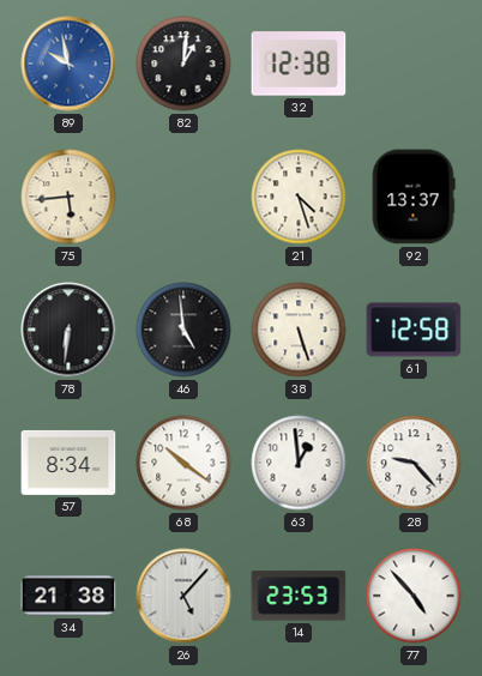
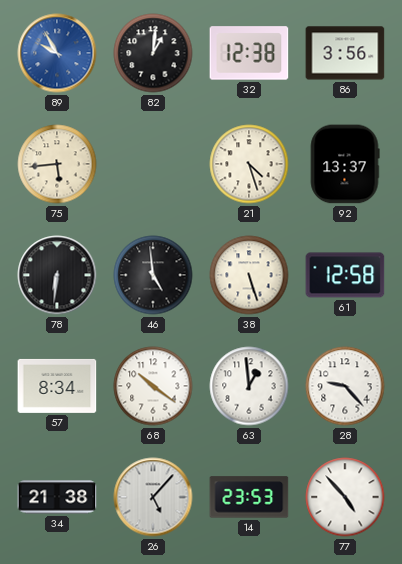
89: 9:58 -> 9:55 (57, 53)
86: none -> 3:56 (345, 53)
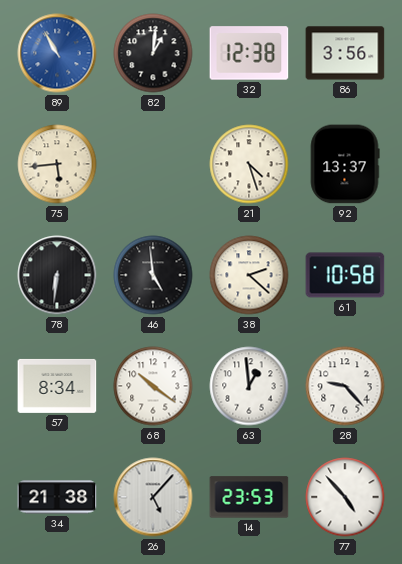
89: 9:55 -> 10:55 (57, 53)
38: 5:27 -> 2:22 (249, 275)
61: 12:58 -> 10:58 (345, 275)
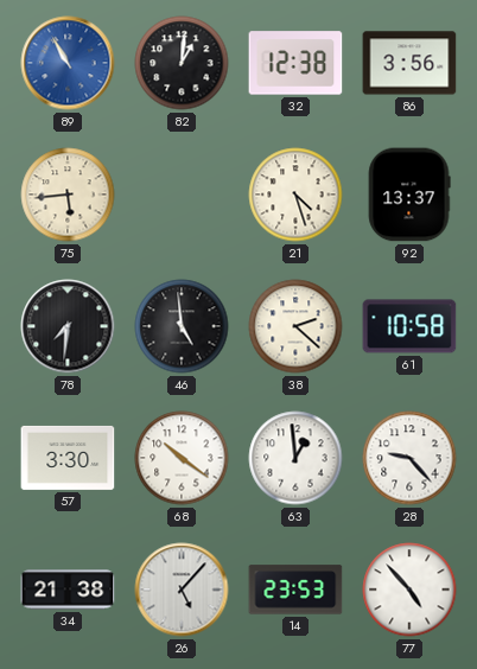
78: 6:31 -> 7:31 (68, 326)
57: 8:34 -> 3:30 (68, 458)
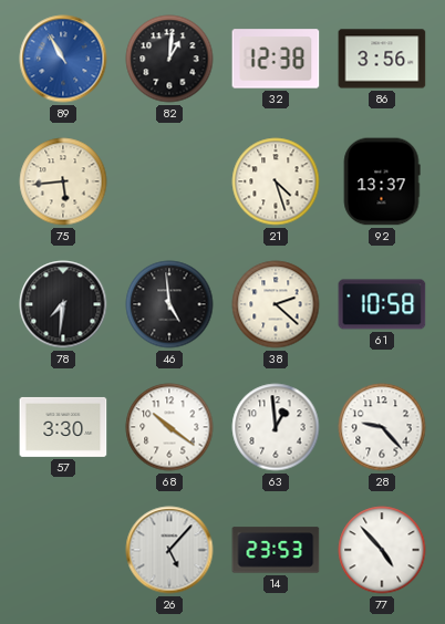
34: 21:38 -> none (68, 590)
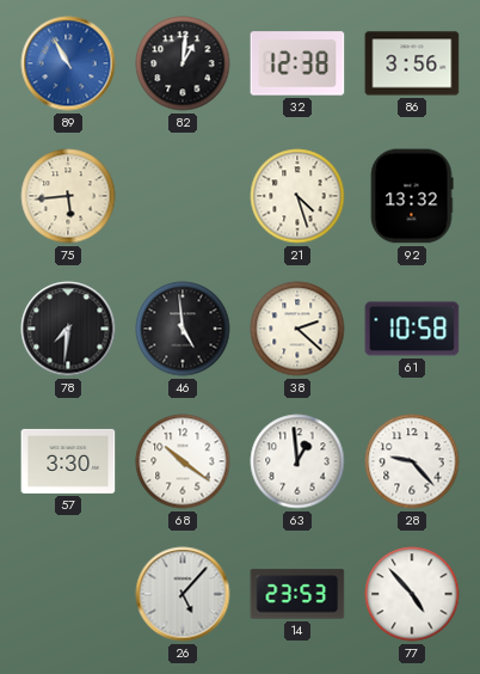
92: 13:37 -> 13:32 (412, 196)
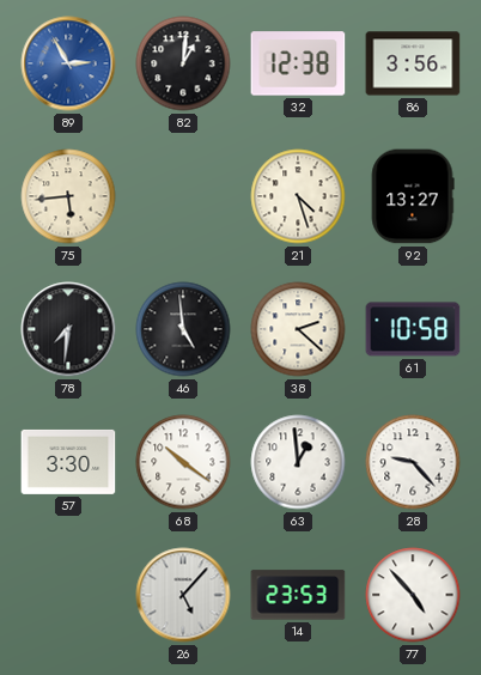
89: 10:55 -> 2:55 (68, 63)
92: 13:32 -> 13:27 (413, 196)
